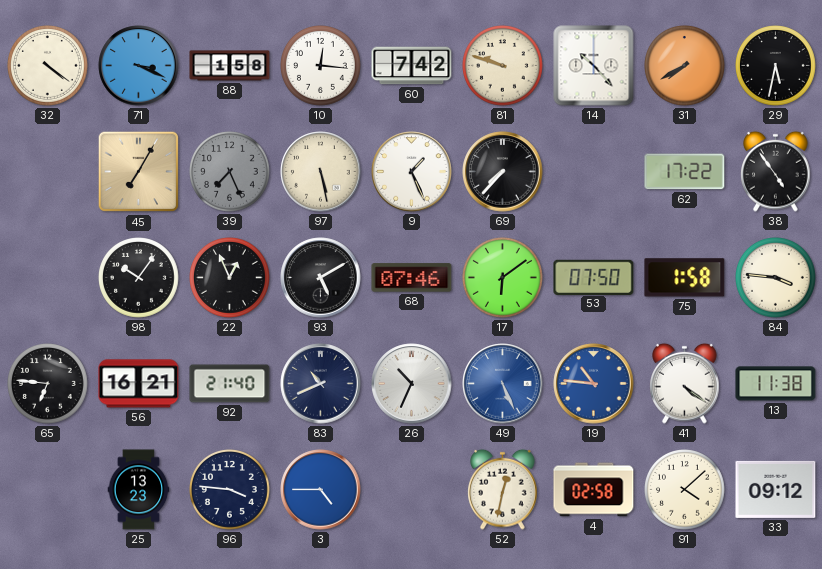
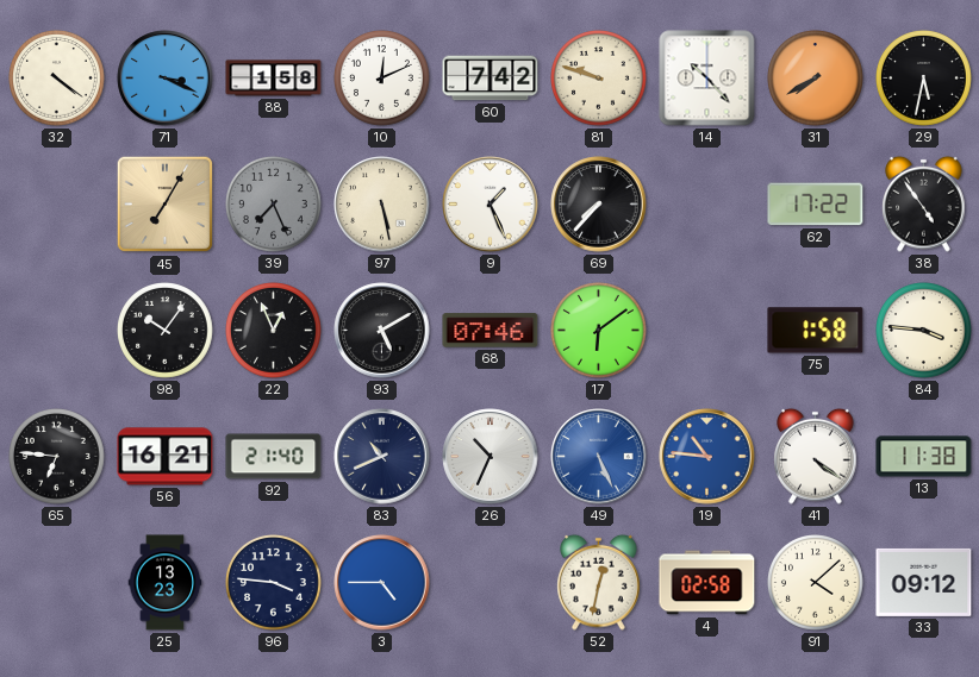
10: 12:16 -> 12:11 (382, 79)
53: 07:50 -> none (594, 277)
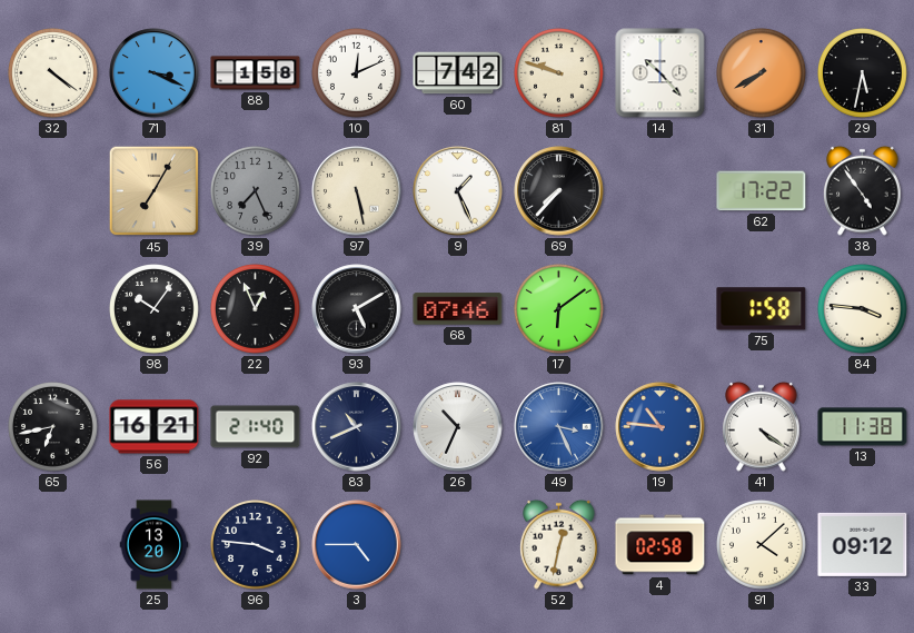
65: 6:46 -> 6:43 (53, 427)
49: 5:26 -> 3:26 (559, 427)
25: 13:23 -> 13:20 (155, 545)
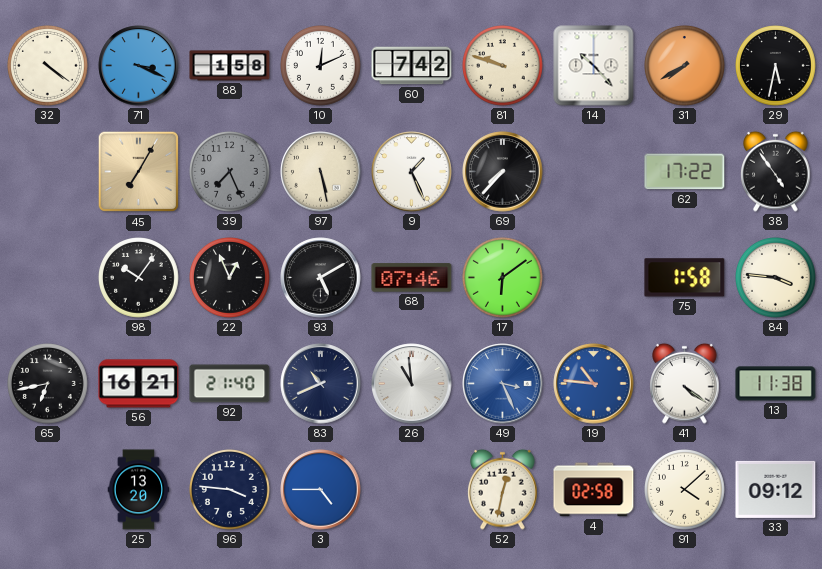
26: 10:34 -> 10:59 (412, 384)
